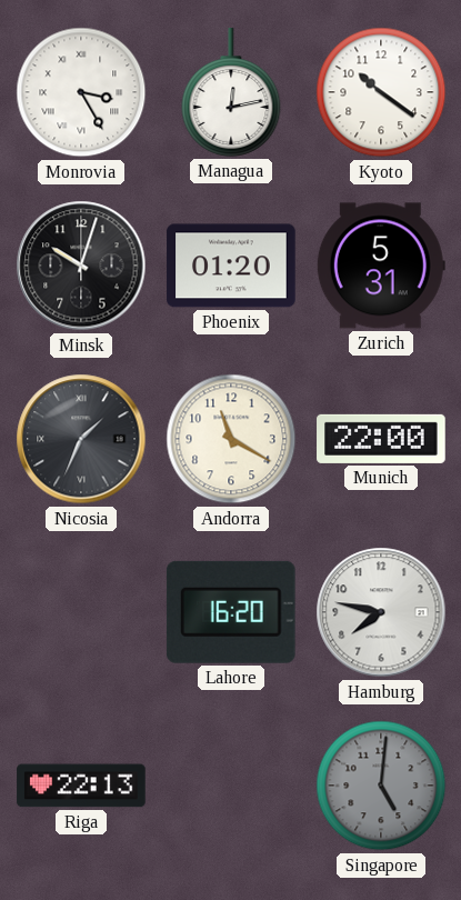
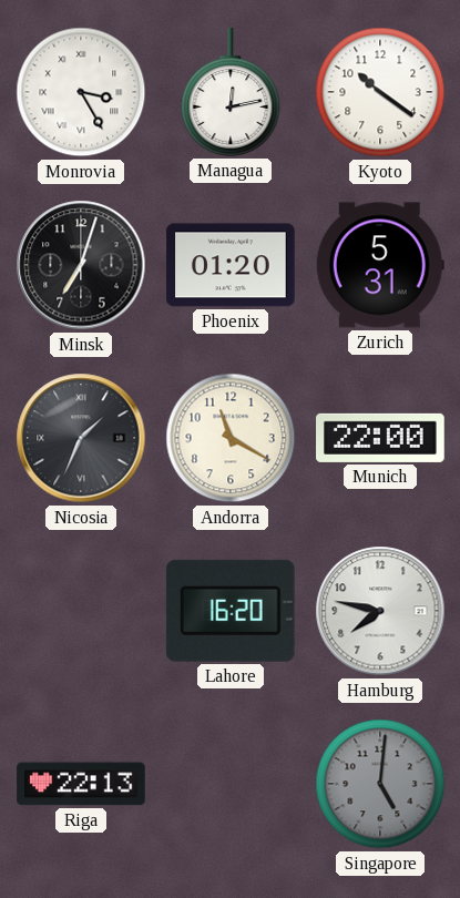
Minsk: 10:03 -> 7:03 (81, 265)
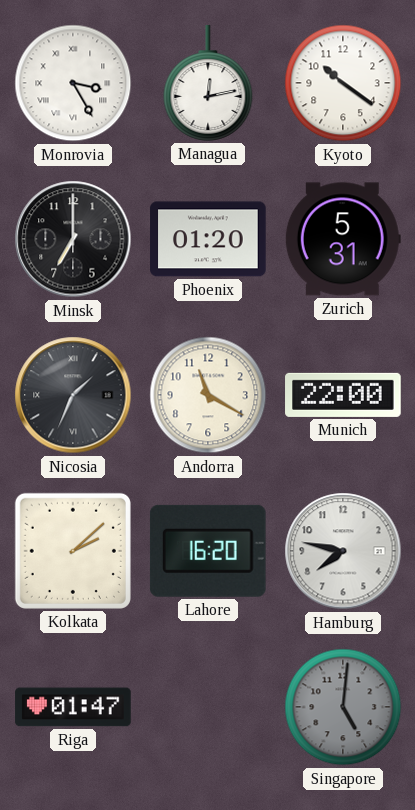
Minsk: 7:03 -> 7:00 (73, 239)
Kolkata: none -> 2:08 (73, 551)
Riga: 22:13 -> 01:47 (73, 707)
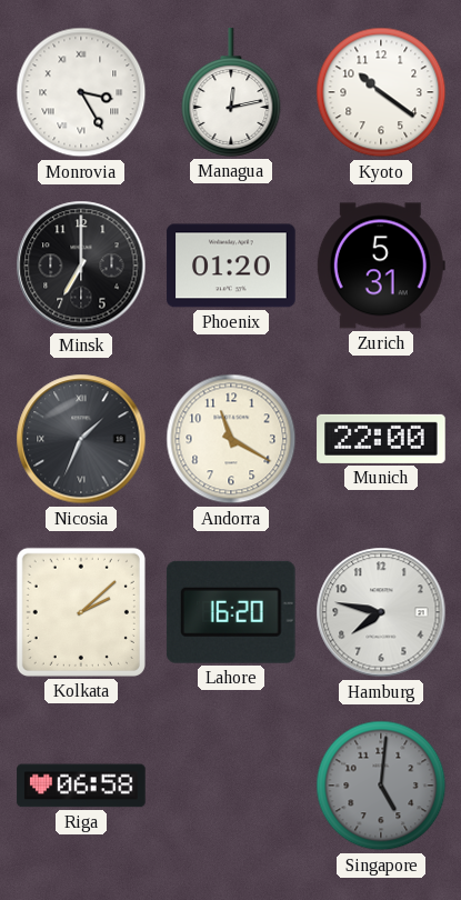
Riga: 01:47 -> 06:58 (81, 786)
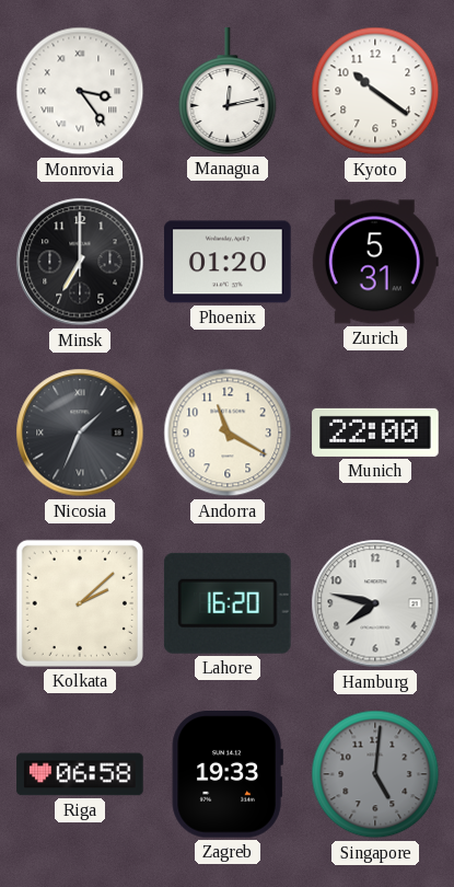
Monrovia: 3:25 -> 3:24 (80, 91)
Zagreb: none -> 19:33 (228, 774)
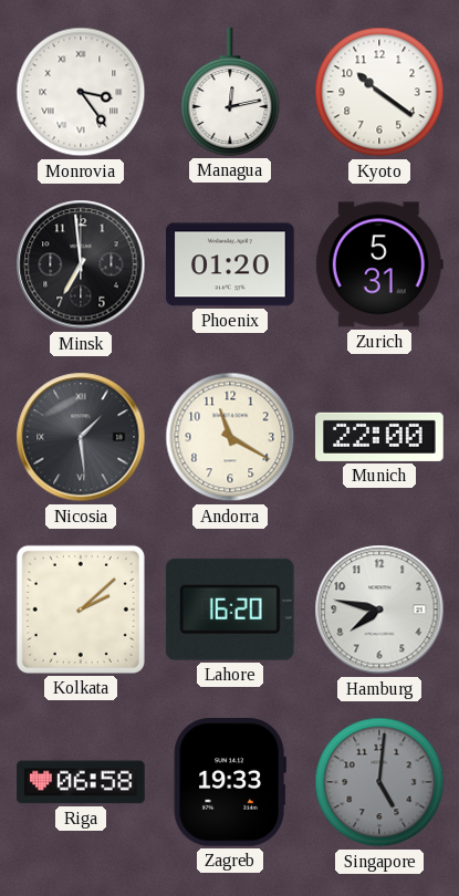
Minsk: 7:00 -> 6:59 (81, 264)
Nicosia: 1:34 -> 1:29 (81, 437)
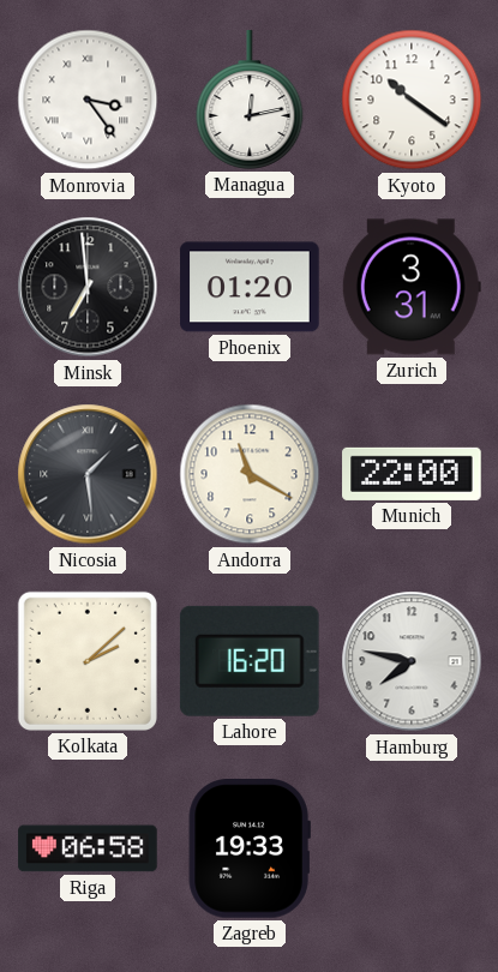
Zurich: 5:31 -> 3:31 (412, 287)
Singapore: 5:01 -> none (379, 782)
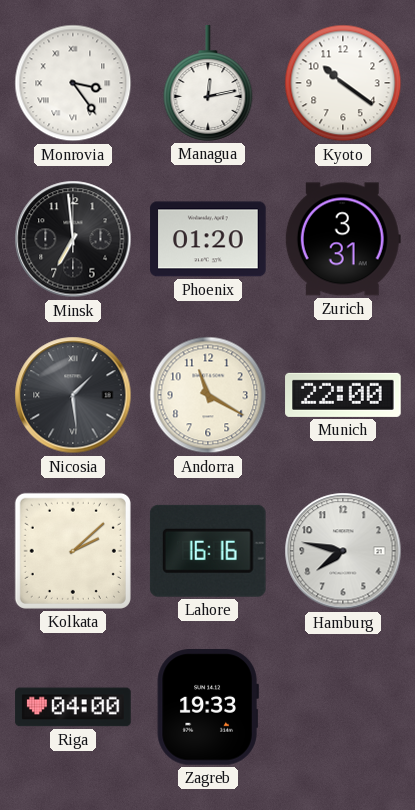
Lahore: 16:20 -> 16:16 (208, 551)
Riga: 06:58 -> 04:00 (73, 707)
